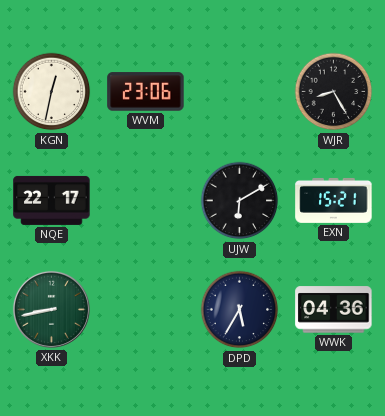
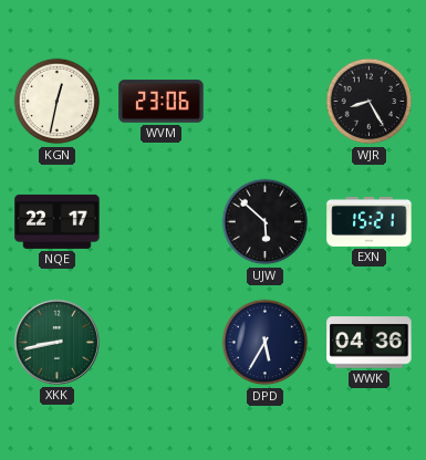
UJW: 6:10 -> 5:52 (266, 222)
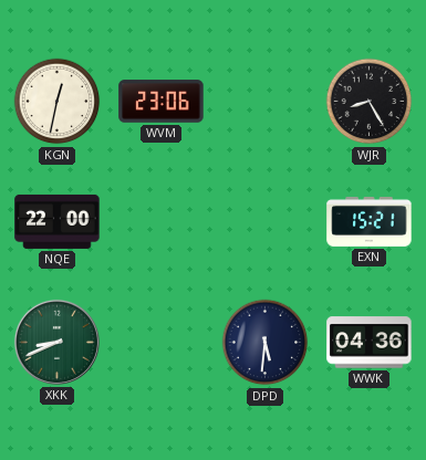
NQE: 22:17 -> 22:00 (58, 221)
UJW: 5:52 -> none (266, 222)
XKK: 8:43 -> 8:41 (56, 342)
DPD: 5:35 -> 5:31 (266, 343)
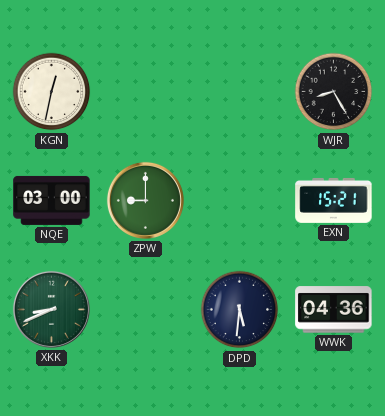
WVM: 23:06 -> none (162, 102)
NQE: 22:00 -> 03:00 (52, 200)
ZPW: none -> 9:00 (145, 200)
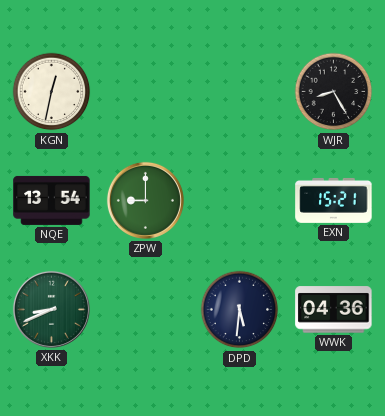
NQE: 03:00 -> 13:54 (52, 200)
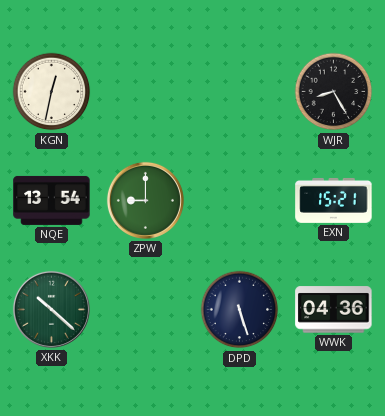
XKK: 8:41 -> 10:22 (51, 309)
DPD: 5:31 -> 5:27 (240, 310)
